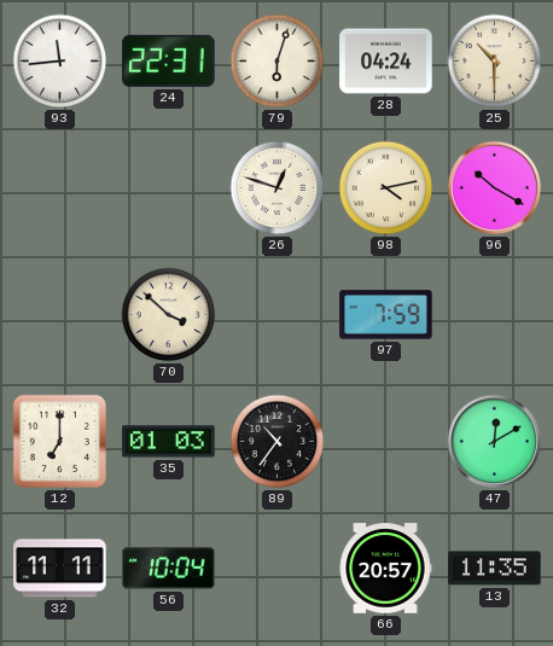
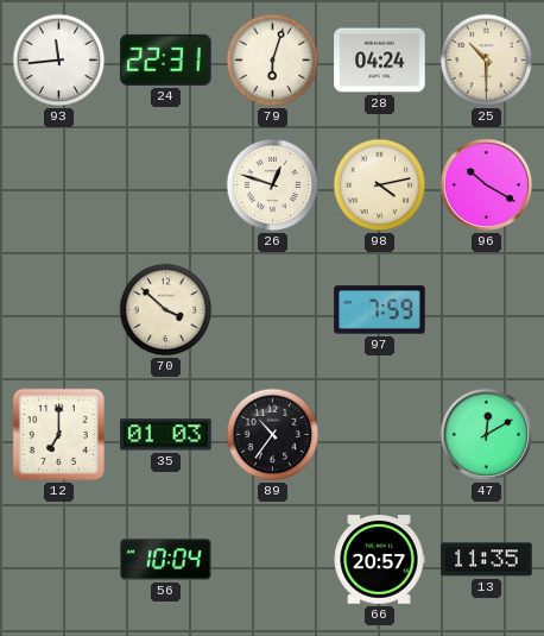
32: 11:11 -> none (60, 569)
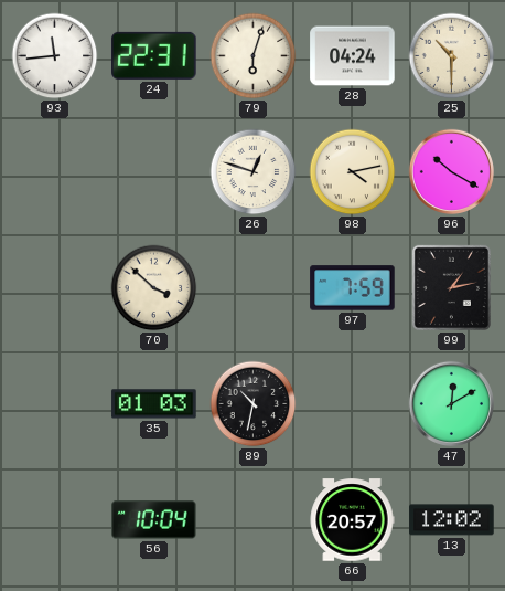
99: none -> 1:13 (451, 287)
12: 7:00 -> none (58, 434)
89: 10:36 -> 10:32 (254, 404)
13: 11:35 -> 12:02 (452, 520)
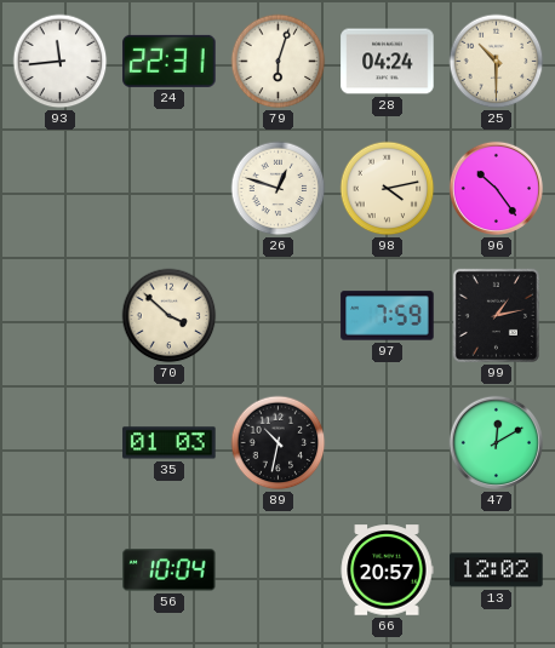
96: 10:20 -> 10:24 (496, 188)
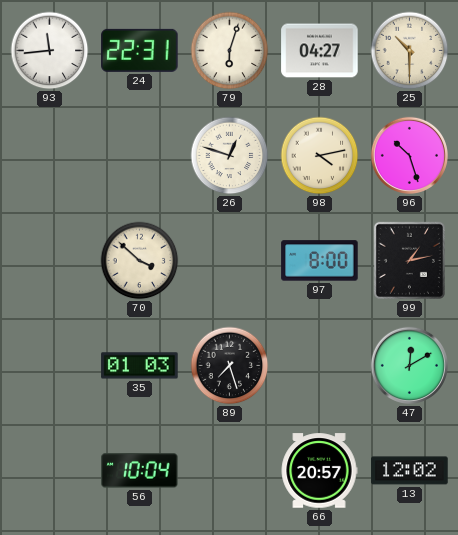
28: 04:24 -> 04:27 (320, 51)
96: 10:24 -> 10:27 (409, 155)
97: 7:59 -> 8:00 (320, 261)
89: 10:32 -> 7:27 (230, 366)
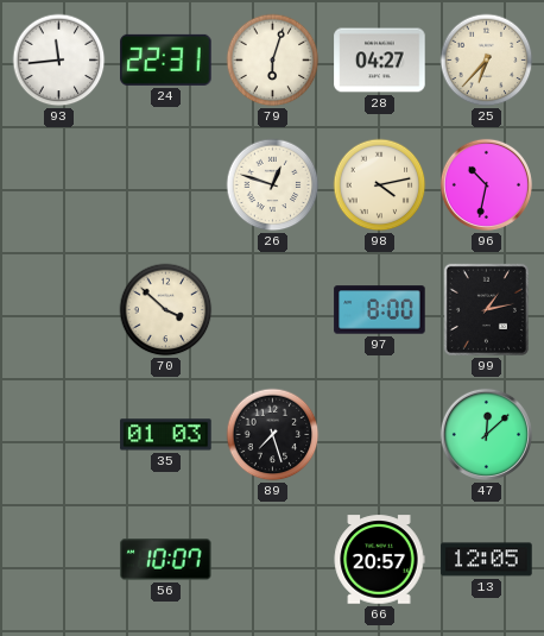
25: 10:30 -> 6:37 (487, 61)
96: 10:27 -> 10:32 (486, 184)
47: 12:10 -> 12:08 (486, 434)
56: 10:04 -> 10:07 (166, 560)
13: 12:02 -> 12:05 (487, 560)
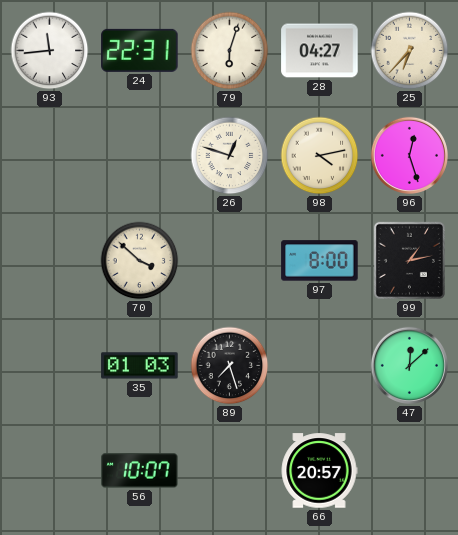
96: 10:32 -> 12:27 (409, 155)
13: 12:05 -> none (487, 560)
